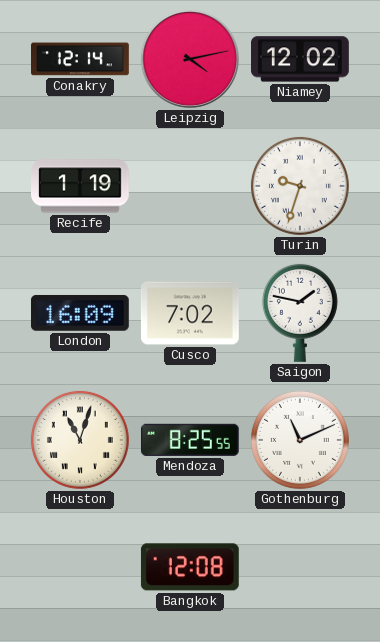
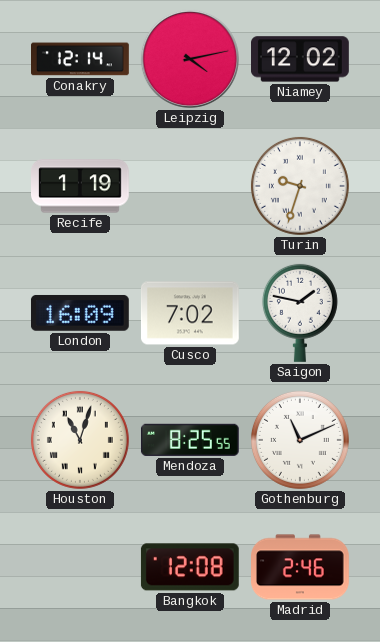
Madrid: none -> 2:46 (301, 567)
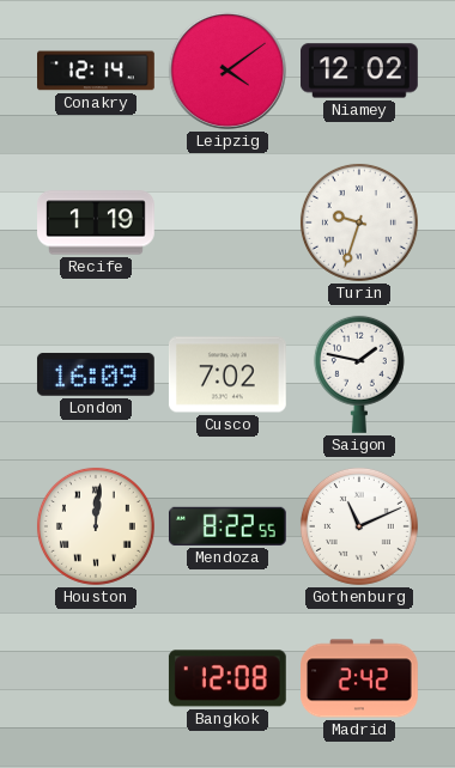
Leipzig: 4:13 -> 4:09 (227, 71)
Houston: 11:03 -> 12:01 (96, 526)
Mendoza: 8:25 -> 8:22 (227, 526)
Madrid: 2:46 -> 2:42 (360, 678)
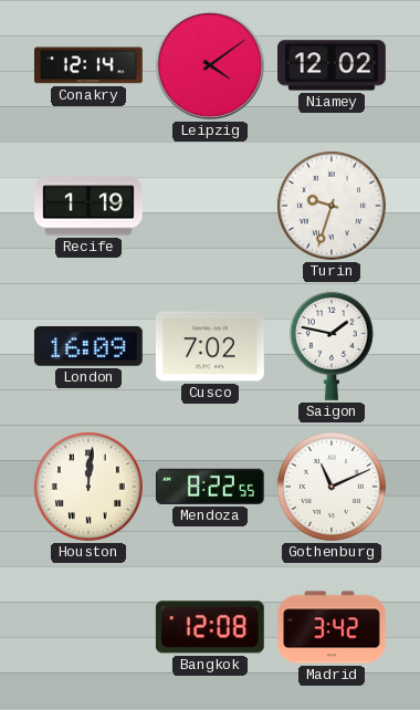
Madrid: 2:42 -> 3:42 (333, 627)
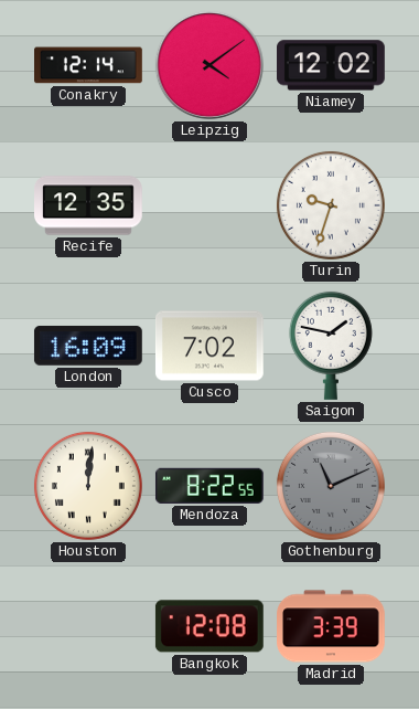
Recife: 1:19 -> 12:35 (89, 205)
Gothenburg dial: white -> grey (331, 486)
Madrid: 3:42 -> 3:39 (332, 626)
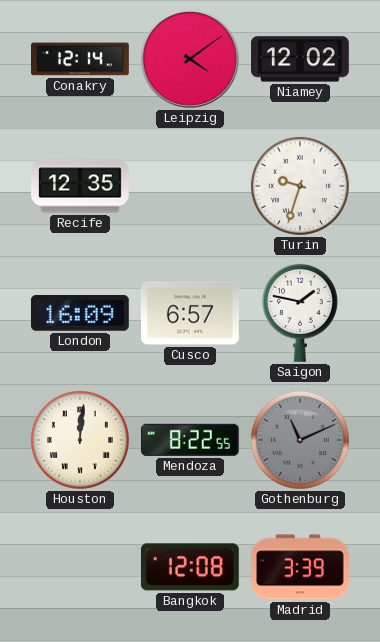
Cusco: 7:02 -> 6:57 (190, 313)
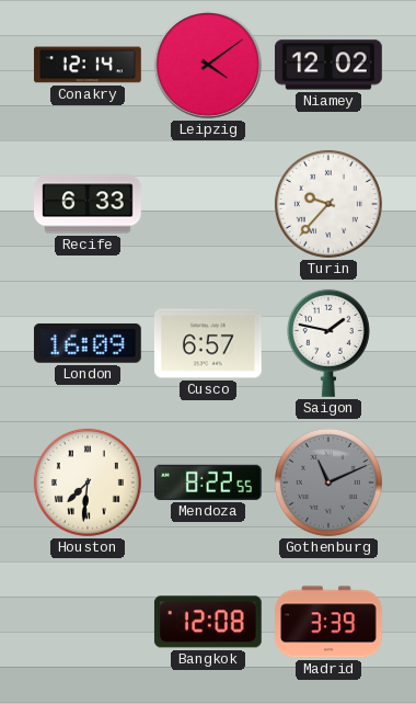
Recife: 12:35 -> 6:33 (89, 204)
Turin: 9:33 -> 9:37 (328, 204)
Houston: 12:01 -> 7:31 (88, 482)
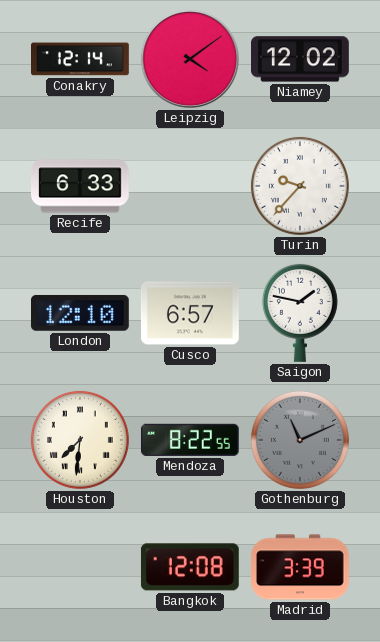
London: 16:09 -> 12:10 (80, 313)
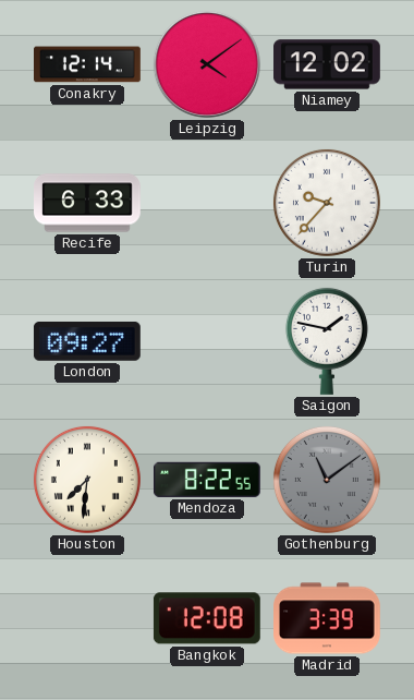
London: 12:10 -> 09:27 (87, 341)
Cusco: 6:57 -> none (190, 313)
Gothenburg: 11:11 -> 11:09 (327, 480)
